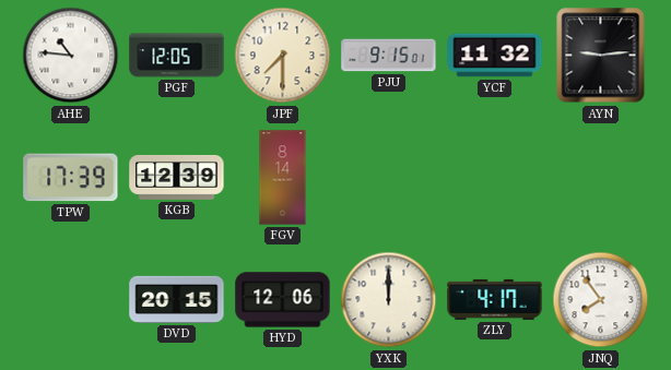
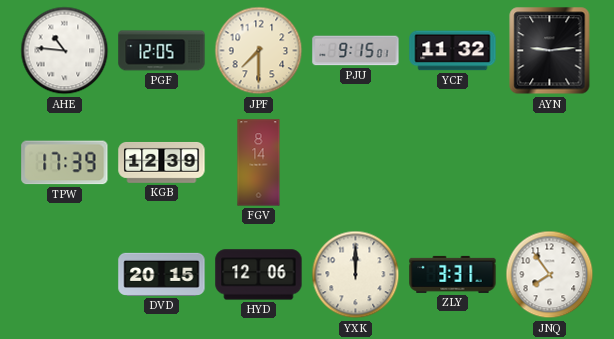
ZLY: 4:17 -> 3:31 (453, 274)
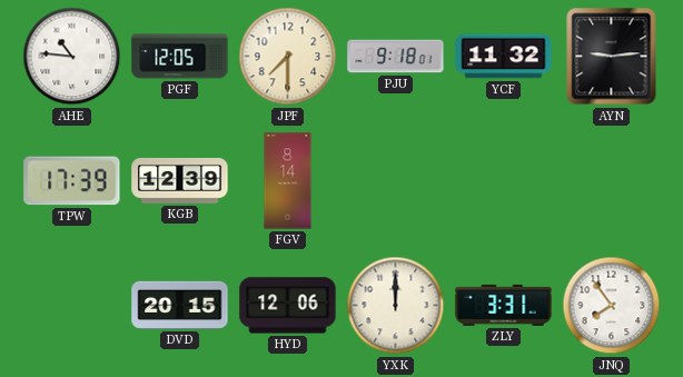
PJU: 9:15 -> 9:18 (396, 57)
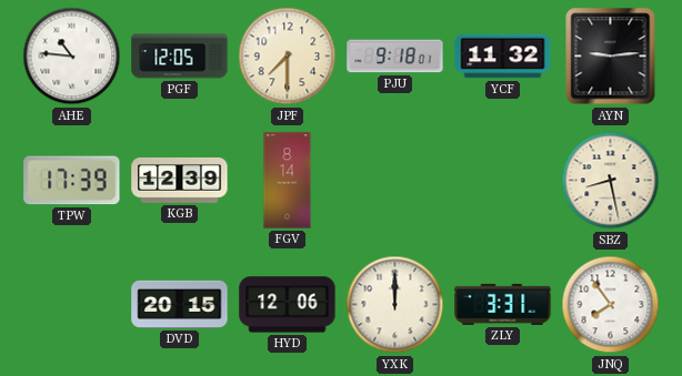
SBZ: none -> 8:28 (611, 181)
